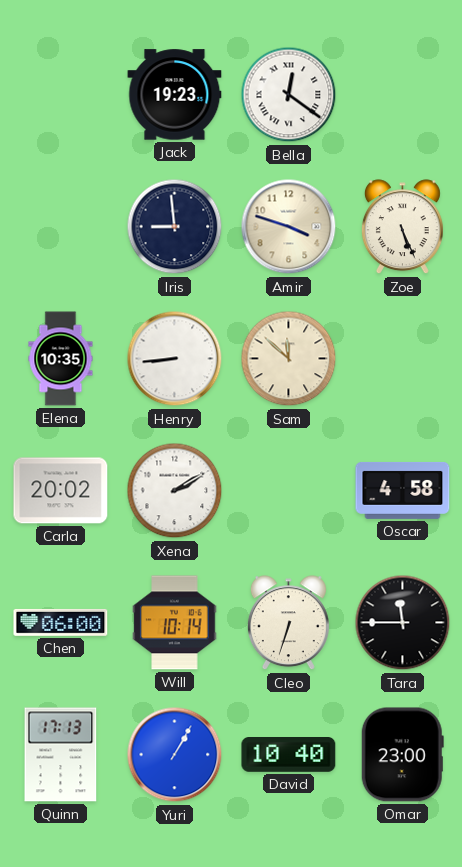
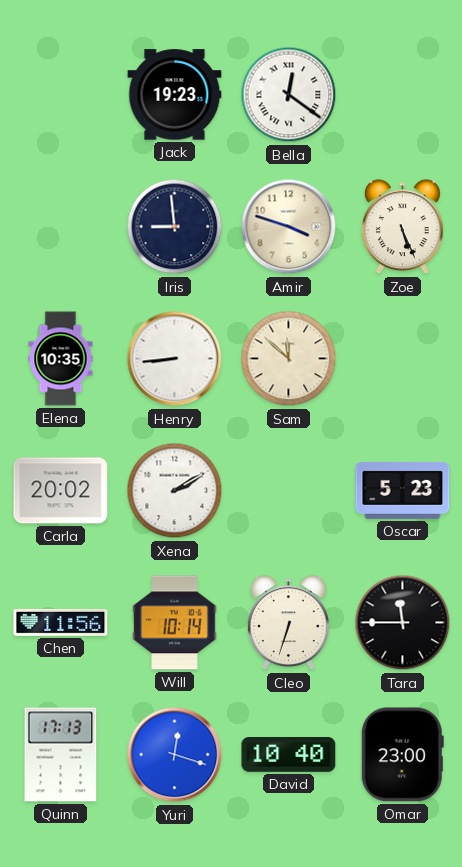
Oscar: 4:58 -> 5:23 (403, 490)
Chen: 06:00 -> 11:56 (61, 622)
Yuri: 1:05 -> 12:18 (175, 755)
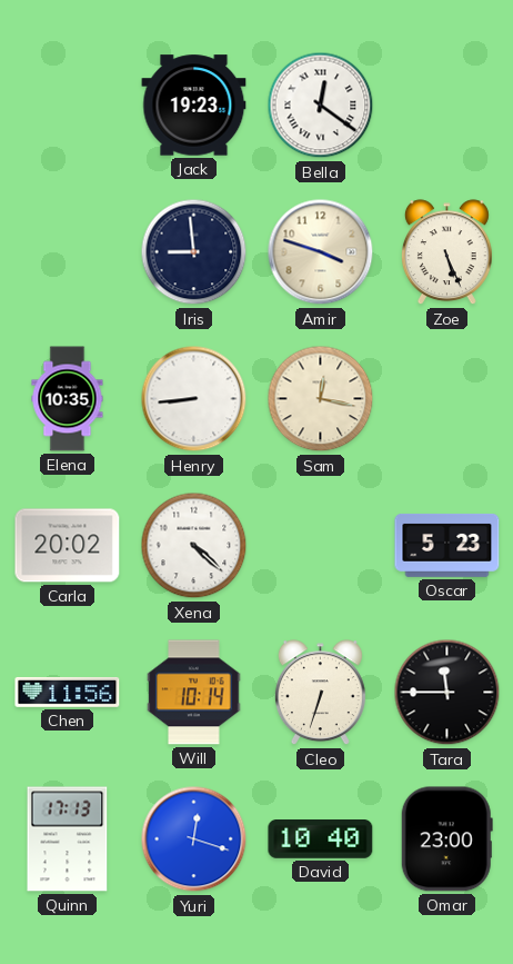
Sam: 11:52 -> 12:17 (321, 399)
Xena: 2:10 -> 4:22 (194, 546)
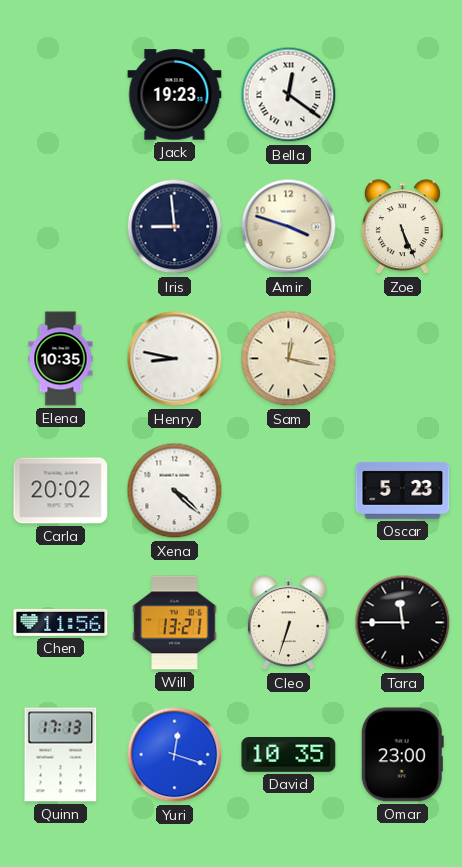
Henry: 8:44 -> 8:47 (175, 359)
Will: 10:14 -> 13:21 (175, 623)
David: 10:40 -> 10:35 (289, 755)
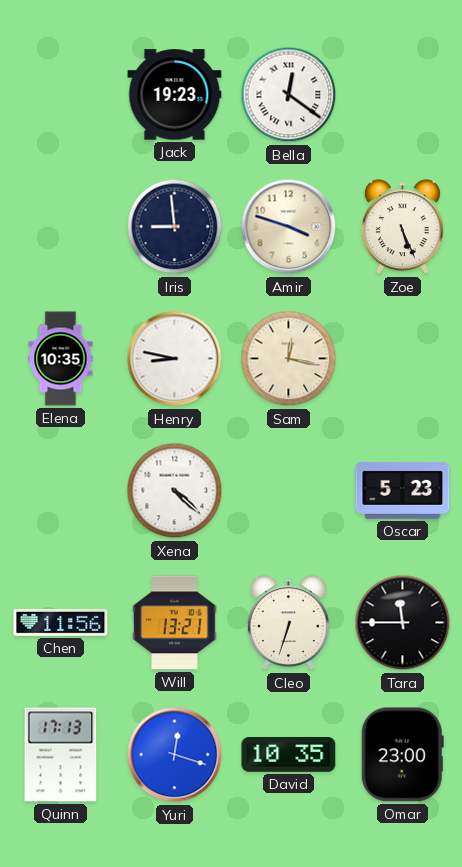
Carla: 20:02 -> none (61, 491)
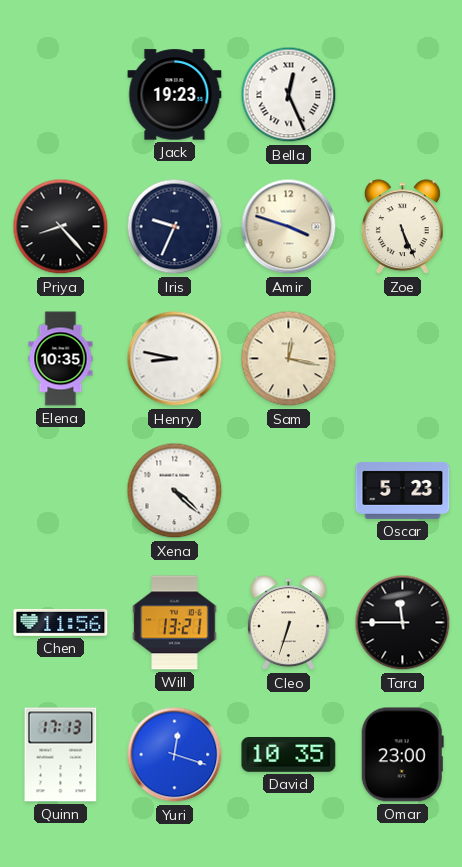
Bella: 12:21 -> 12:26 (289, 95)
Priya: none -> 8:23 (61, 227)
Iris: 8:59 -> 9:34 (175, 227)
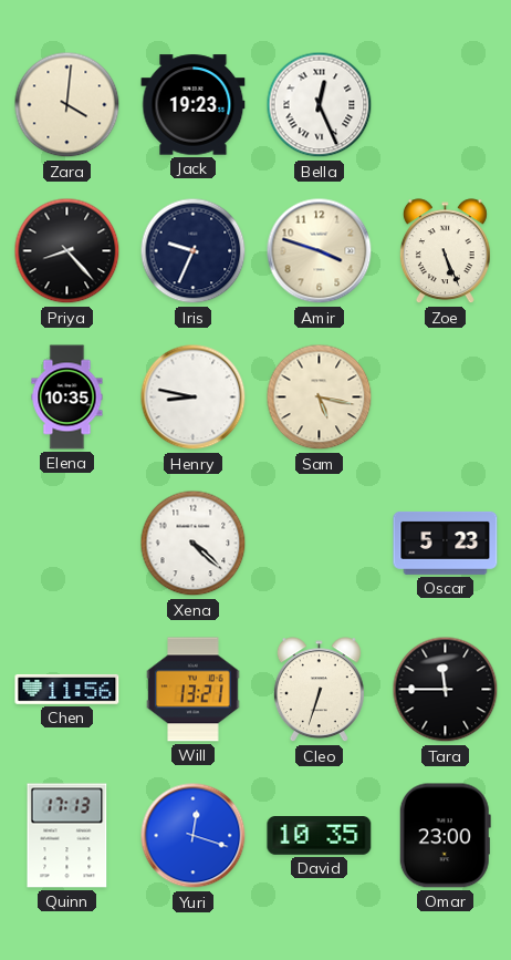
Zara: none -> 4:01 (67, 105)
Sam: 12:17 -> 5:17 (320, 398)
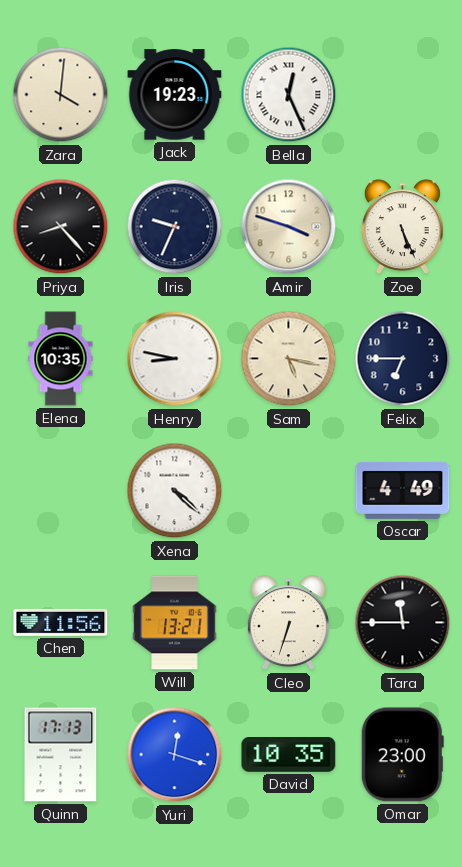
Felix: none -> 6:45 (403, 359)
Oscar: 5:23 -> 4:49 (403, 490)
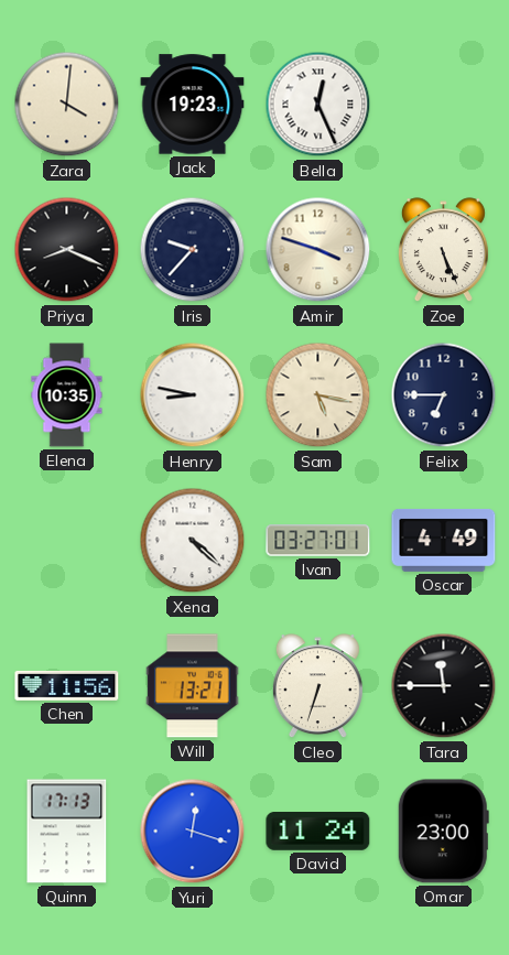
Priya: 8:23 -> 8:19 (67, 250)
Iris: 9:34 -> 9:37 (193, 250)
Ivan: none -> 03:27 (318, 541)
David: 10:35 -> 11:24 (318, 832)
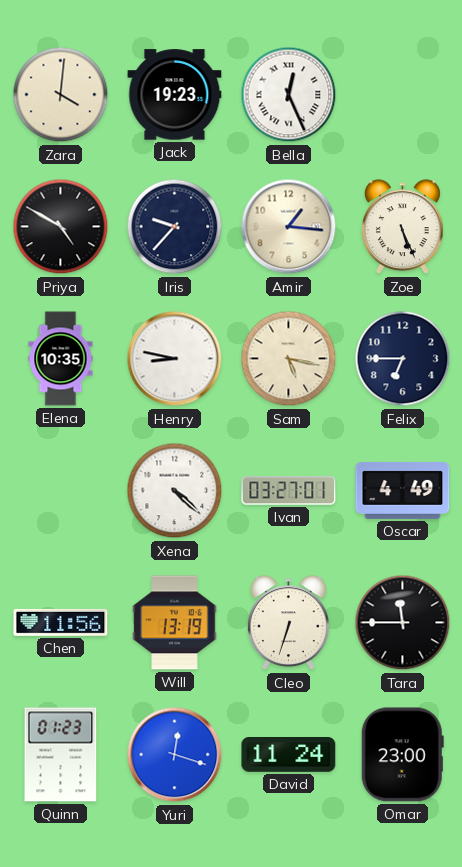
Priya: 8:19 -> 4:50 (61, 227)
Amir: 3:48 -> 1:16 (289, 227)
Will: 13:21 -> 13:19 (175, 623)
Quinn: 17:13 -> 01:23 (61, 755)
